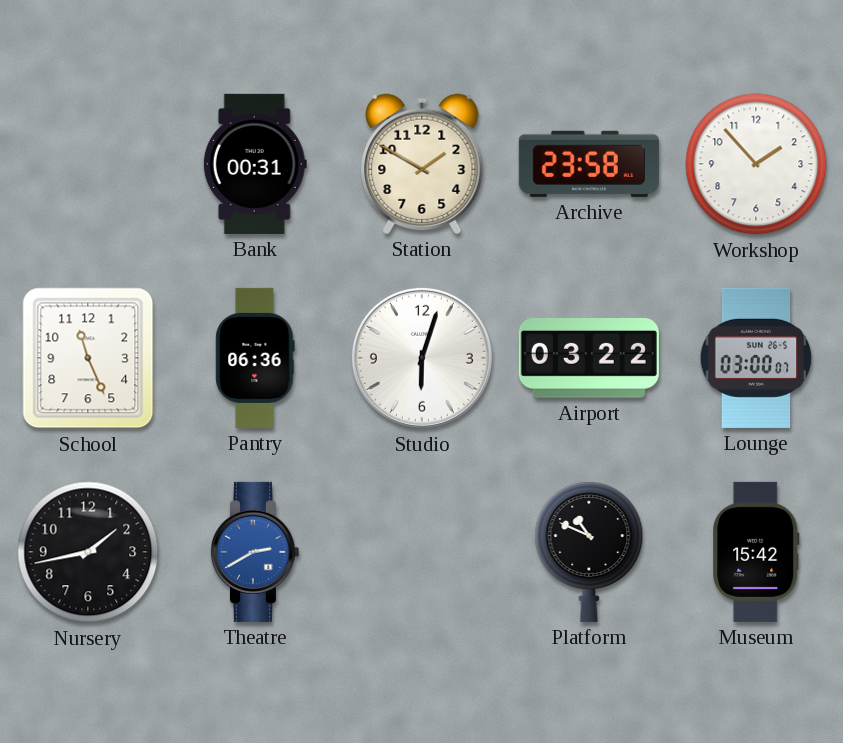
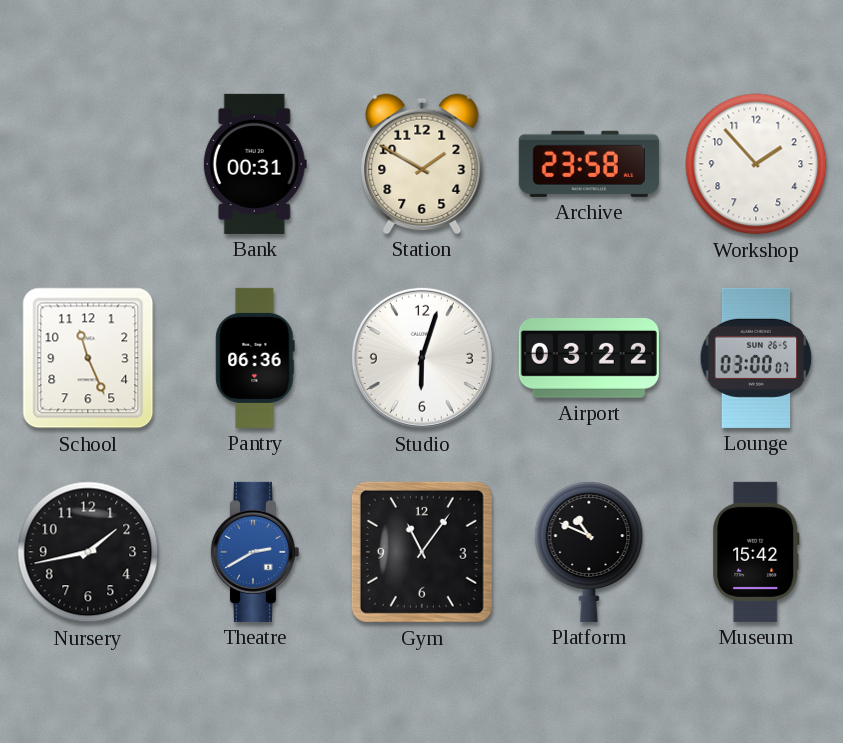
Gym: none -> 11:06 (422, 552)
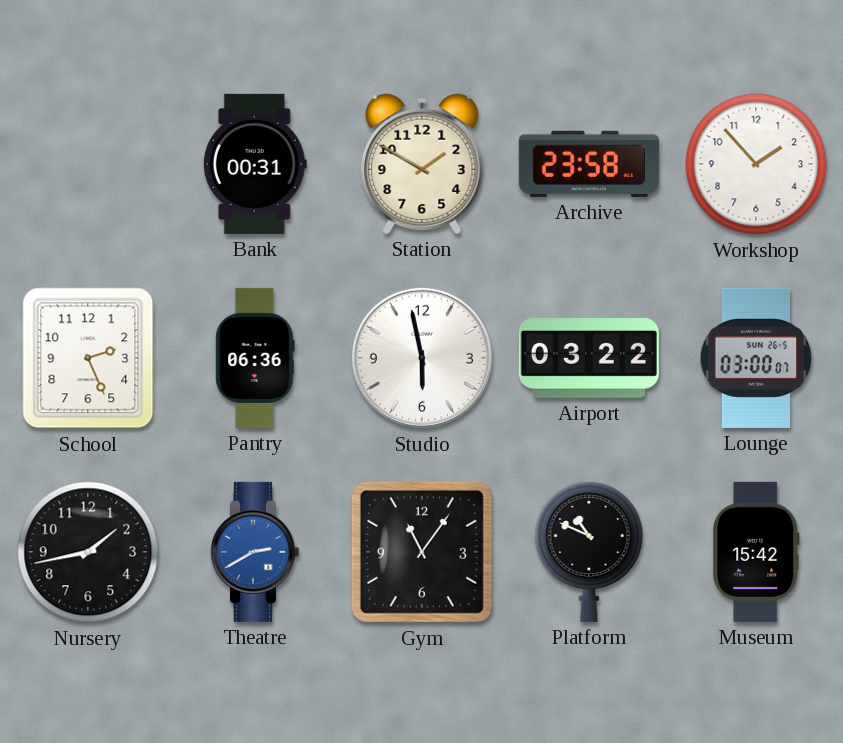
School: 11:26 -> 2:26 (88, 358)
Studio: 6:03 -> 5:58 (422, 358)
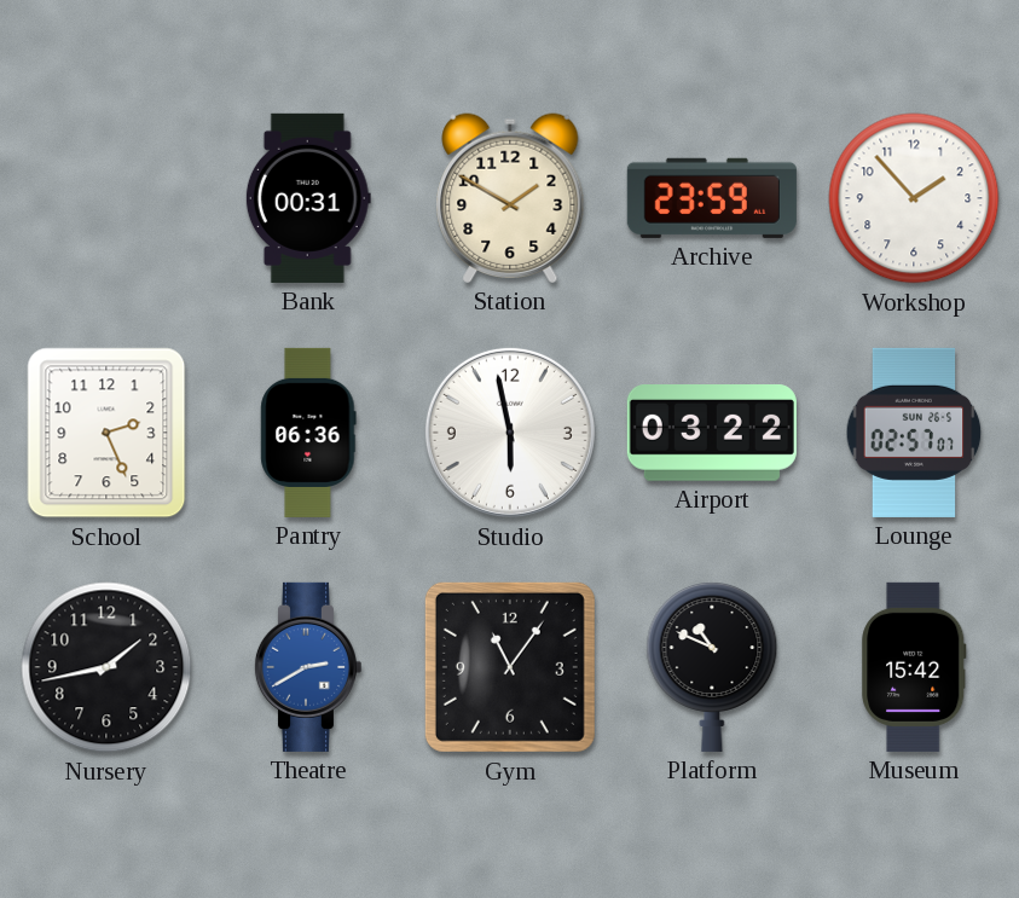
Archive: 23:58 -> 23:59 (712, 198)
Lounge: 03:00 -> 02:57 (914, 433)
